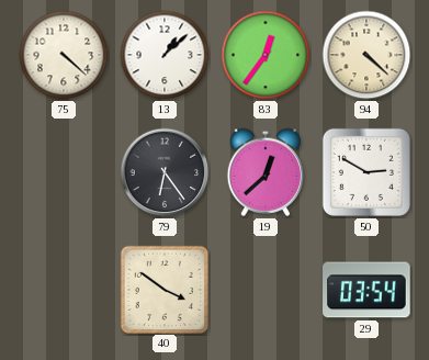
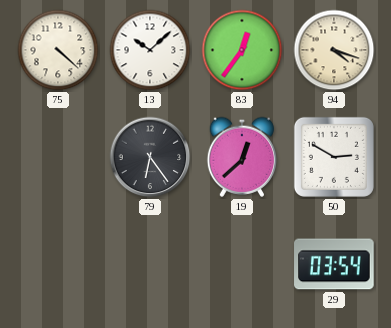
13: 1:08 -> 10:08 (150, 50)
94: 4:22 -> 4:18 (334, 50)
40: 3:51 -> none (163, 289)
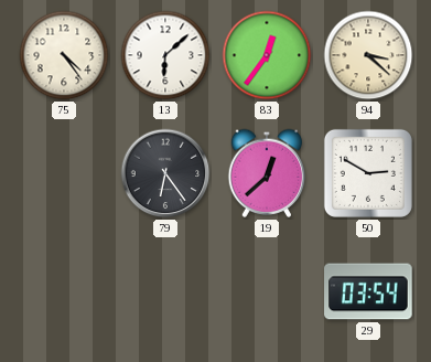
75: 4:22 -> 4:24 (64, 55)
13: 10:08 -> 6:08 (165, 55)
94: 4:18 -> 3:22 (368, 55)
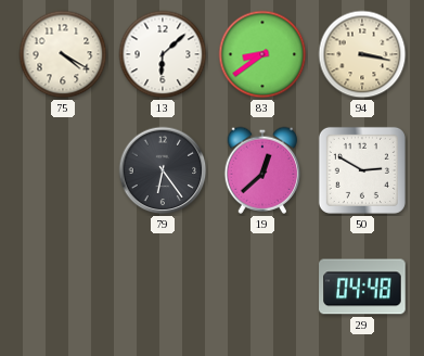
75: 4:24 -> 4:20 (63, 54)
83: 12:36 -> 8:39 (262, 54)
94: 3:22 -> 3:17 (362, 54)
29: 03:54 -> 04:48 (362, 287)
